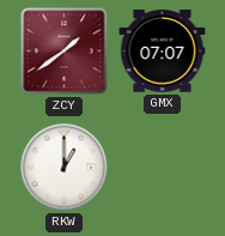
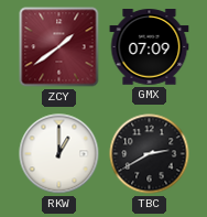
GMX: 07:07 -> 07:09 (150, 47)
TBC: none -> 2:40 (150, 154)
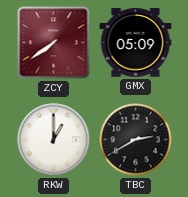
ZCY: 1:39 -> 7:39 (54, 43)
GMX: 07:09 -> 05:09 (136, 43)
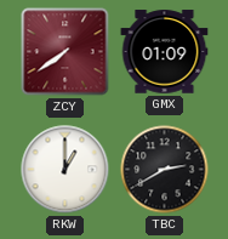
GMX: 05:09 -> 01:09 (165, 52)
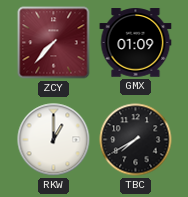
ZCY: 7:39 -> 7:37 (54, 43)
TBC: 2:40 -> 7:40 (136, 140)
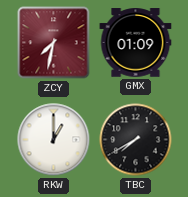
ZCY: 7:37 -> 7:32 (54, 43)
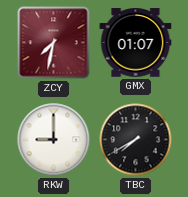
GMX: 01:09 -> 01:07 (136, 43)
RKW: 1:00 -> 9:00 (54, 140)
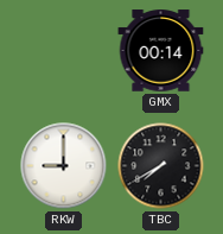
ZCY: 7:32 -> none (54, 43)
GMX: 01:07 -> 00:14 (161, 51)
